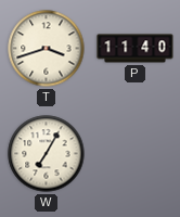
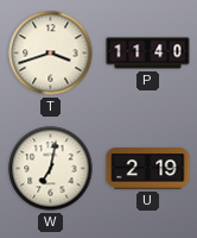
W: 7:05 -> 7:02 (51, 169)
U: none -> 2:19 (148, 169)
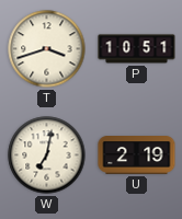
P: 11:40 -> 10:51 (137, 49)
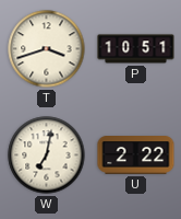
U: 2:19 -> 2:22 (136, 155)
